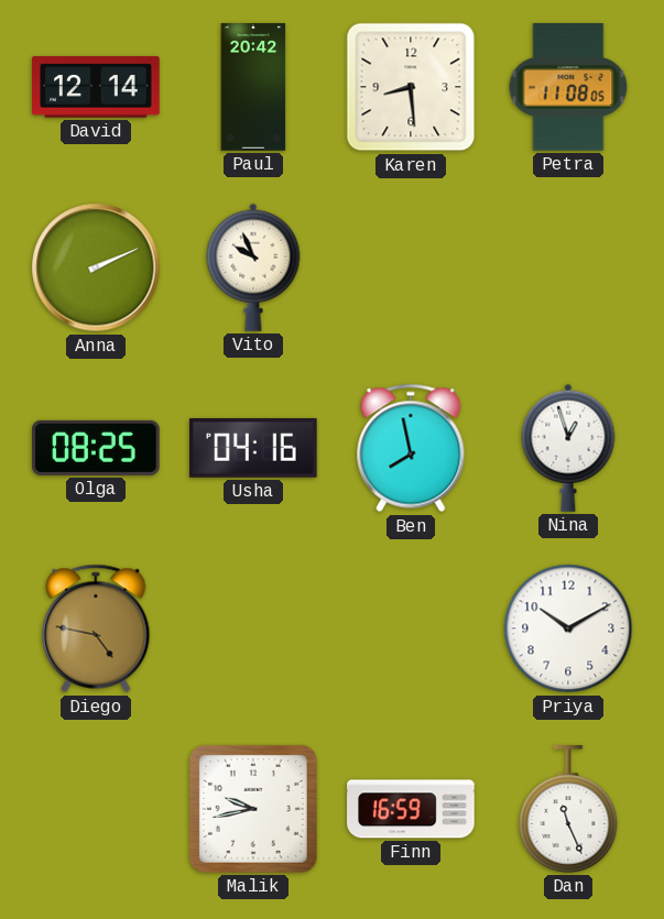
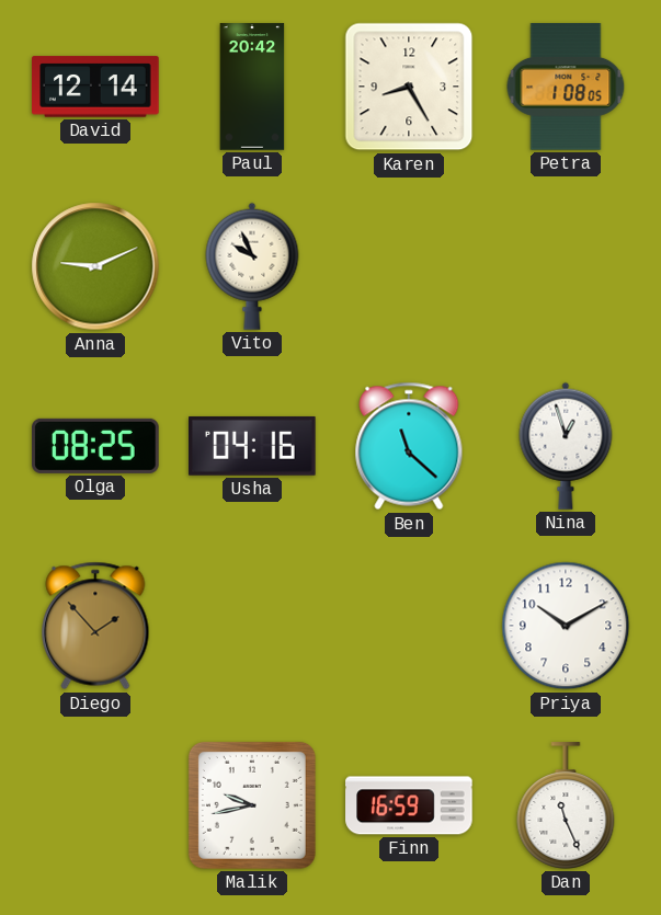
Karen: 8:29 -> 8:25 (409, 87)
Petra: 11:08 -> 1:08 (566, 87)
Anna: 2:11 -> 9:11 (95, 266)
Ben: 7:58 -> 11:22 (409, 446)
Diego: 4:47 -> 1:53 (95, 626)
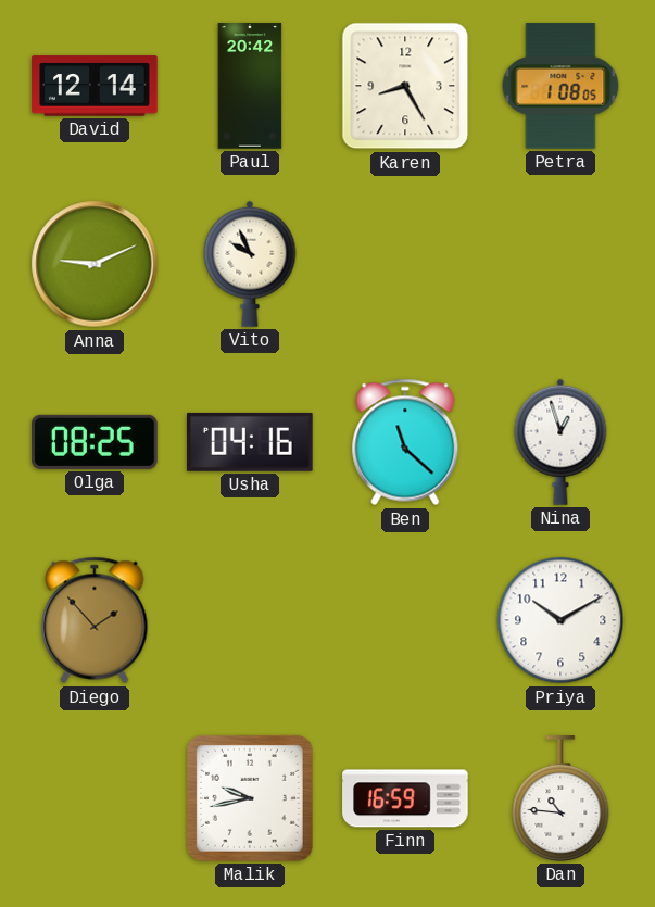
Dan: 11:26 -> 10:46 (560, 798)
